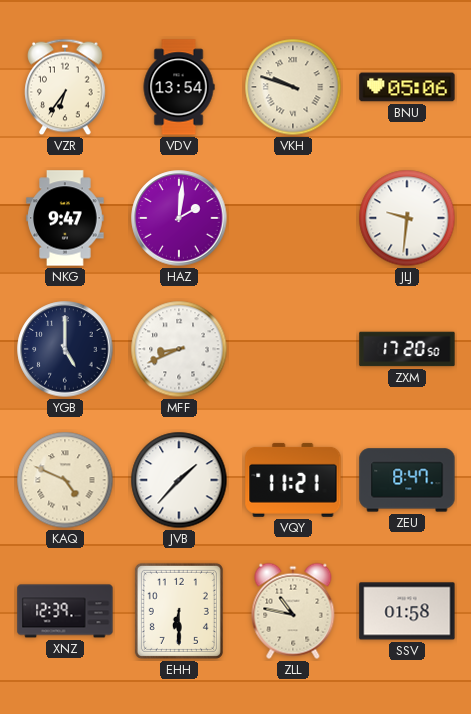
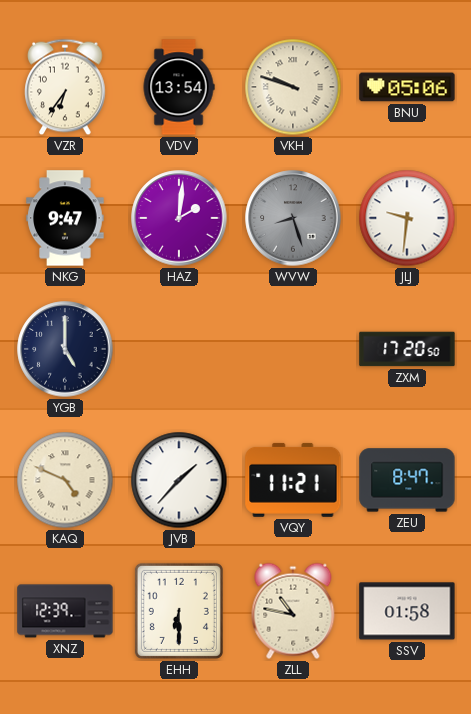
WVW: none -> 8:27 (293, 218)
MFF: 8:41 -> none (179, 349)
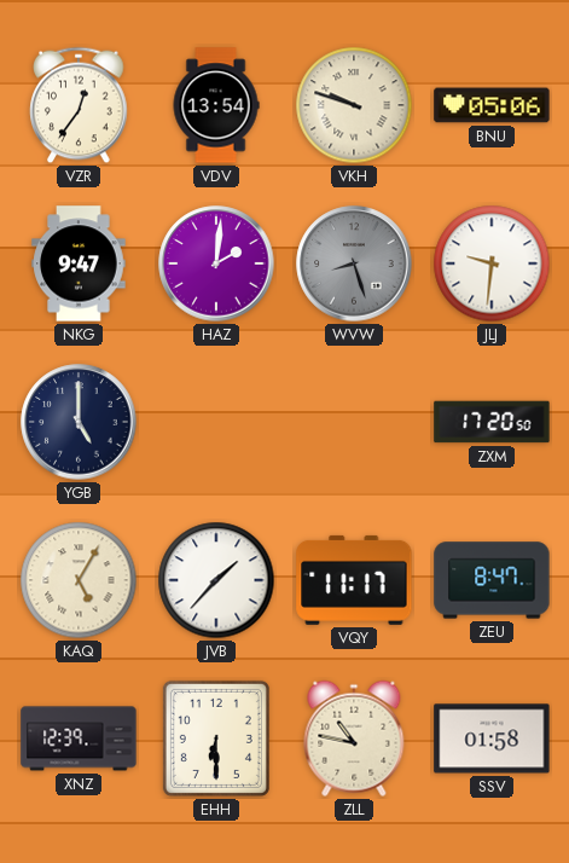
VZR: 6:36 -> 12:36 (79, 105)
KAQ: 4:49 -> 5:05 (79, 580)
VQY: 11:21 -> 11:17 (354, 580)
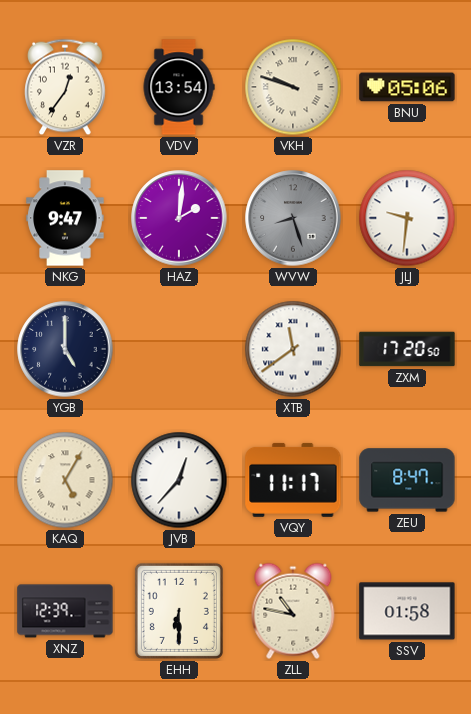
XTB: none -> 11:39 (293, 349)
JVB: 1:37 -> 12:37 (179, 480)
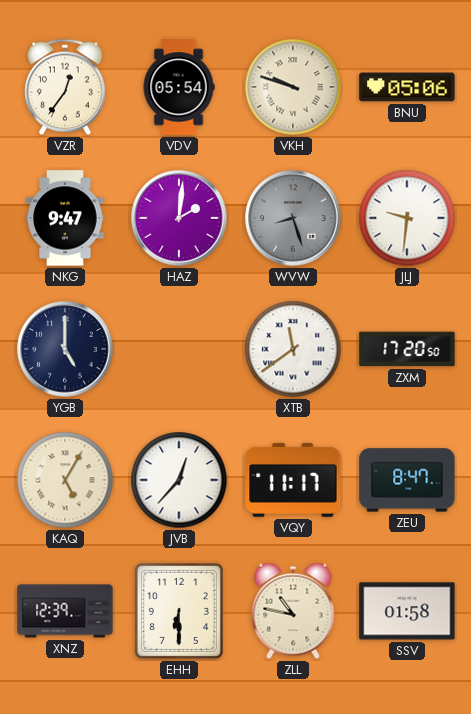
VDV: 13:54 -> 05:54 (179, 87)
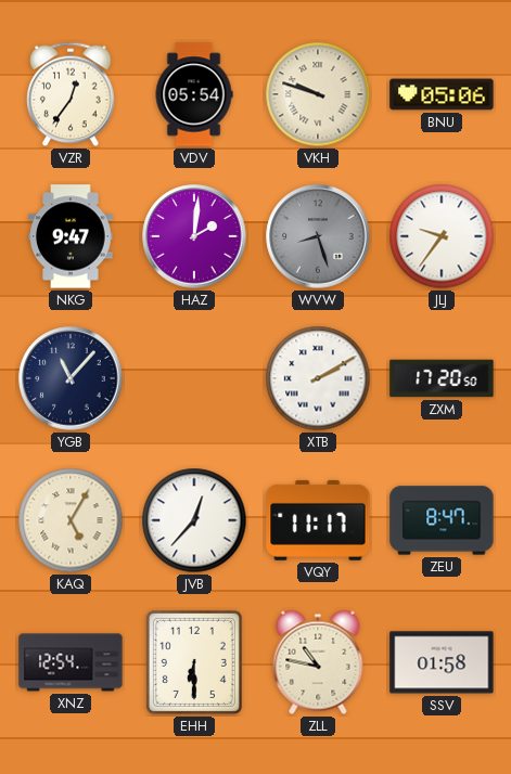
JLJ: 9:31 -> 9:36 (442, 236)
YGB: 5:00 -> 11:07 (71, 378)
XTB: 11:39 -> 2:10 (318, 378)
XNZ: 12:39 -> 12:54 (71, 662)
